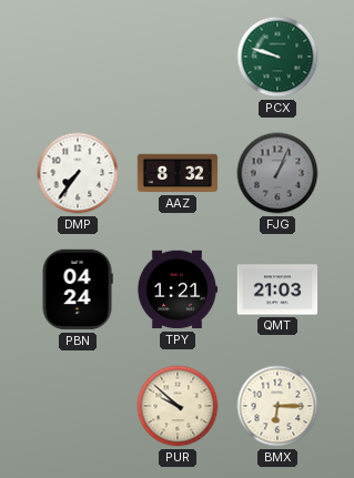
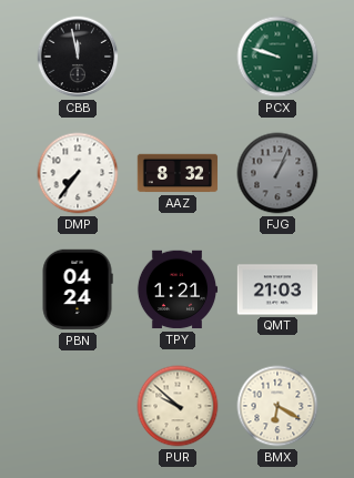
CBB: none -> 11:58 (78, 57)
BMX: 6:15 -> 6:20 (277, 406)
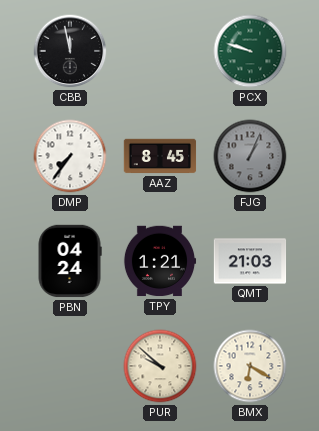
AAZ: 8:32 -> 8:45 (160, 156)
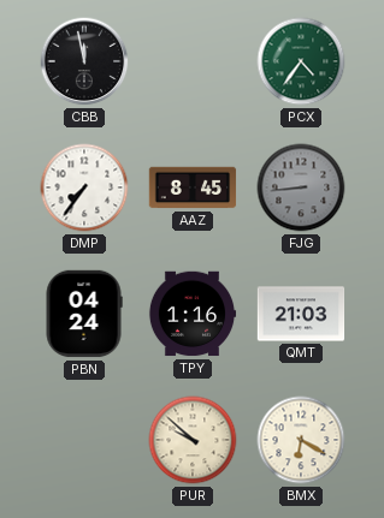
PCX: 9:48 -> 4:36 (301, 61)
FJG: 1:04 -> 8:44 (301, 187)
TPY: 1:21 -> 1:16 (193, 314)
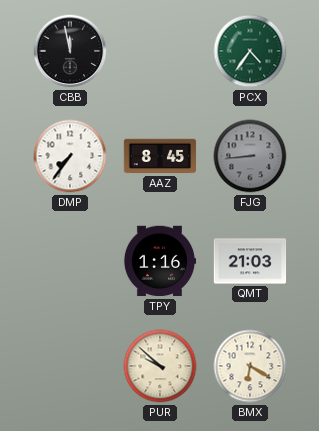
PBN: 04:24 -> none (84, 314)
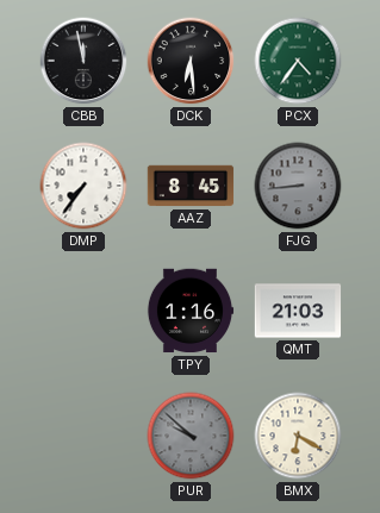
DCK: none -> 6:29 (191, 61)
PUR dial: cream -> grey (191, 436)
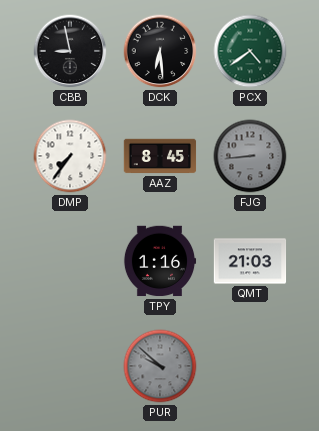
CBB: 11:58 -> 8:58 (70, 51)
PCX: 4:36 -> 4:39 (250, 51)
BMX: 6:20 -> none (298, 436)
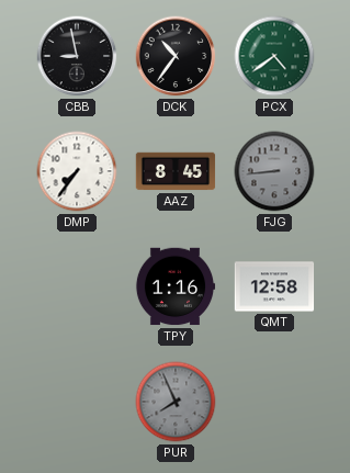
DCK: 6:29 -> 10:36 (176, 56)
QMT: 21:03 -> 12:58 (274, 286)
PUR: 9:52 -> 7:56 (176, 402)
